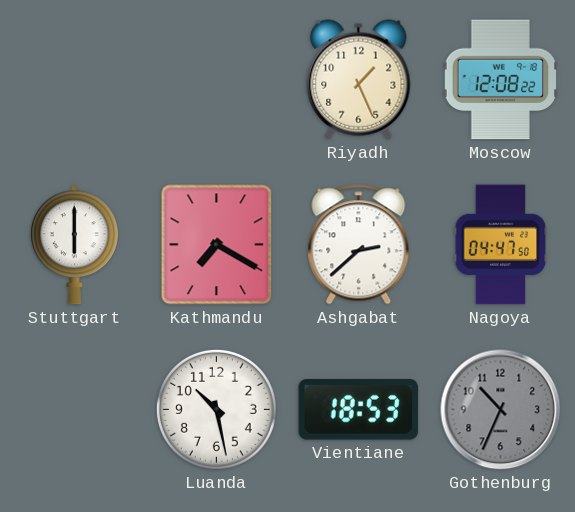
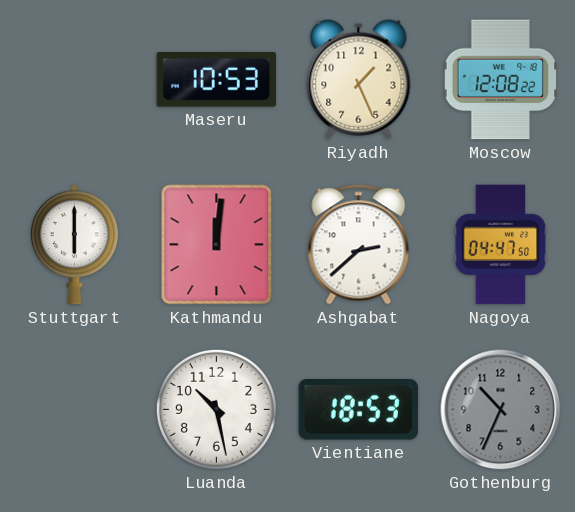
Maseru: none -> 10:53 (217, 80)
Kathmandu: 7:20 -> 12:01 (217, 245)
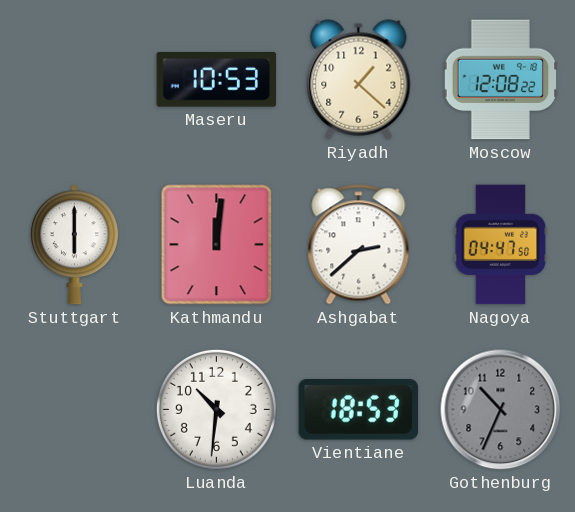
Riyadh: 1:26 -> 1:22 (359, 80)
Luanda: 10:28 -> 10:31 (216, 409)
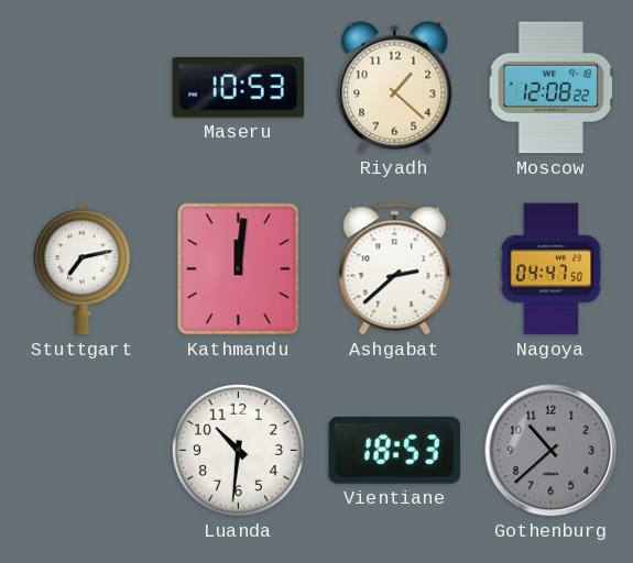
Stuttgart: 6:00 -> 7:13 (81, 269)
Gothenburg: 10:34 -> 10:38 (552, 451)
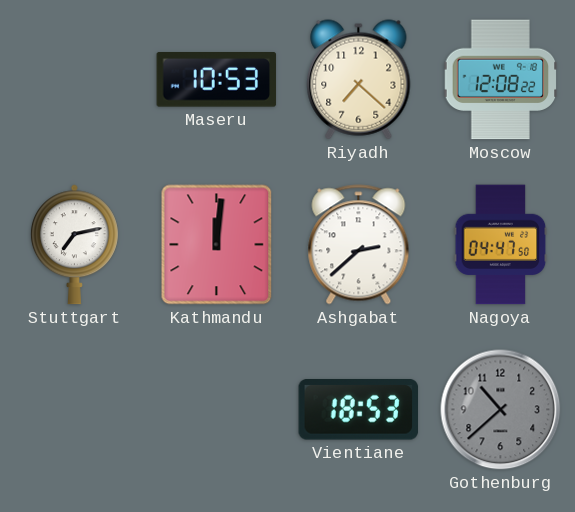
Riyadh: 1:22 -> 7:22 (359, 80)
Luanda: 10:31 -> none (238, 450)
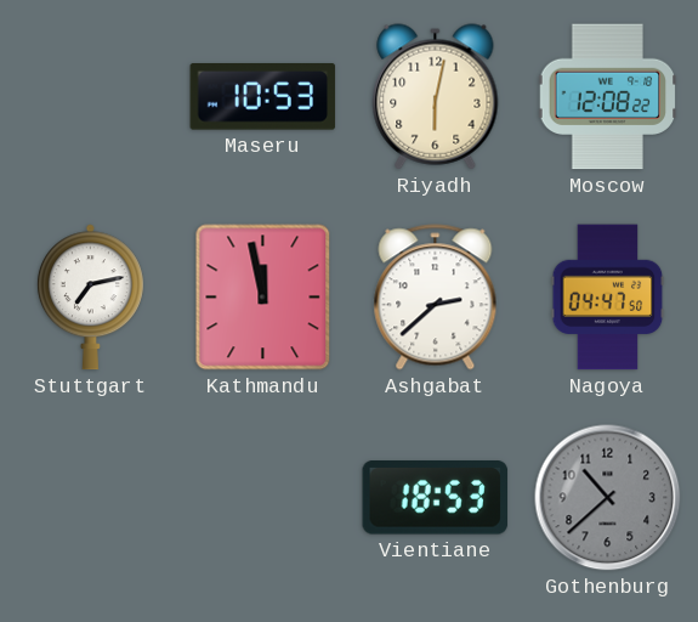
Riyadh: 7:22 -> 6:02 (436, 97)
Kathmandu: 12:01 -> 11:58 (263, 298)
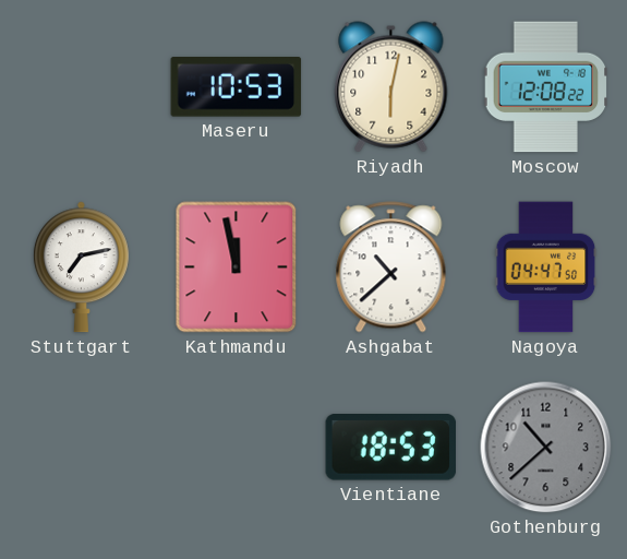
Ashgabat: 2:38 -> 10:38 (391, 267)
